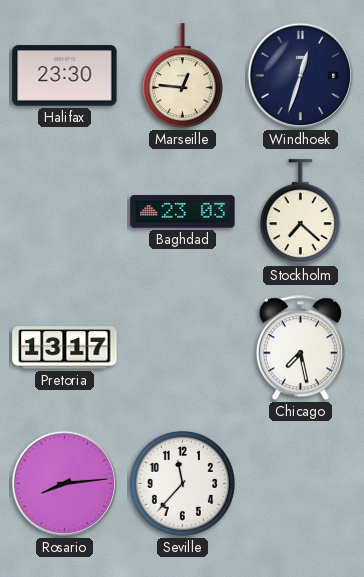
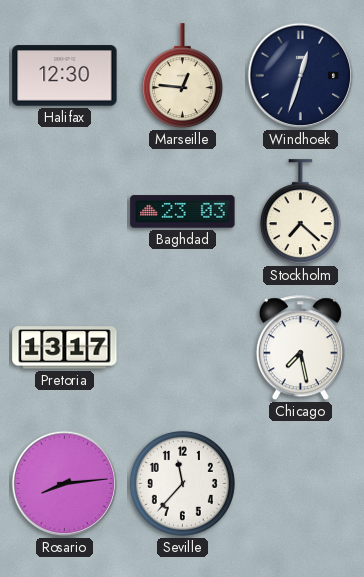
Halifax: 23:30 -> 12:30 (65, 76)
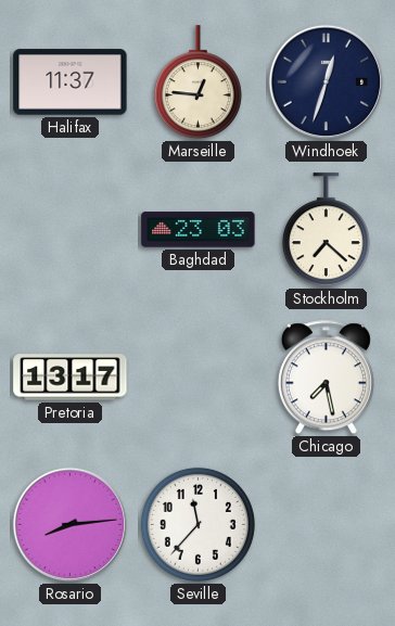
Halifax: 12:30 -> 11:37 (71, 82)
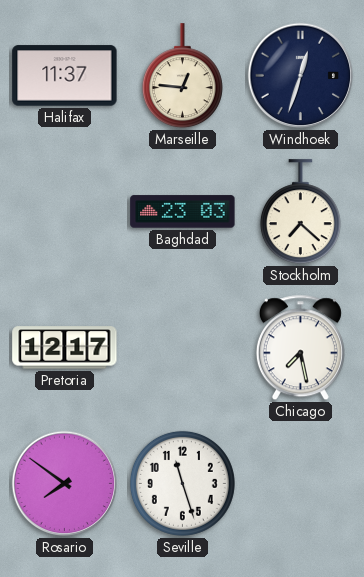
Pretoria: 13:17 -> 12:17 (65, 348)
Rosario: 8:14 -> 7:51 (65, 484)
Seville: 11:37 -> 11:27 (182, 483)
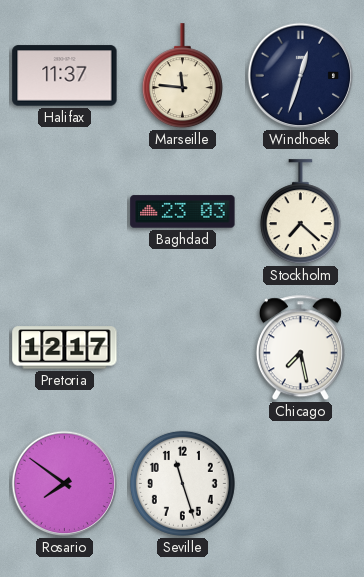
Marseille: 12:46 -> 11:46 (182, 76)
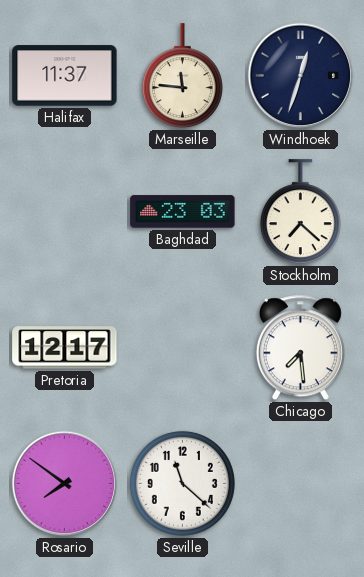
Chicago: 7:28 -> 7:29 (300, 348)
Seville: 11:27 -> 11:22 (182, 483)
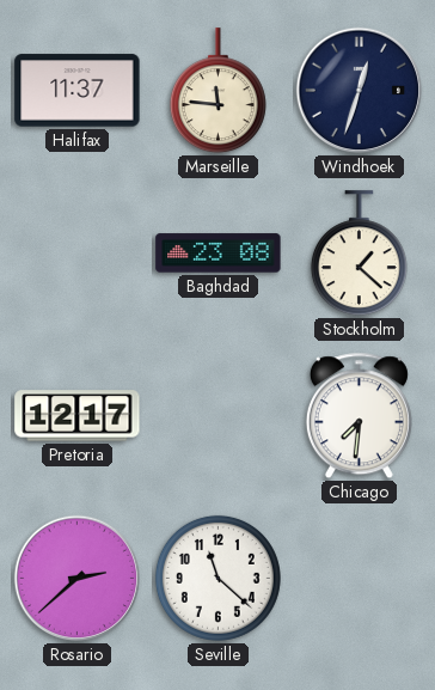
Baghdad: 23:03 -> 23:08 (219, 254)
Stockholm: 7:22 -> 1:22 (359, 254)
Chicago: 7:29 -> 7:31 (359, 416)
Rosario: 7:51 -> 2:38 (78, 579)
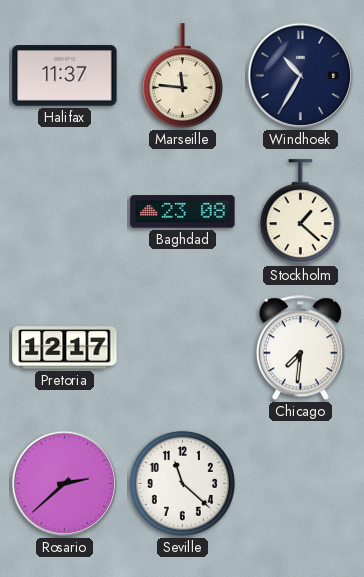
Windhoek: 12:33 -> 10:35 (301, 76)
